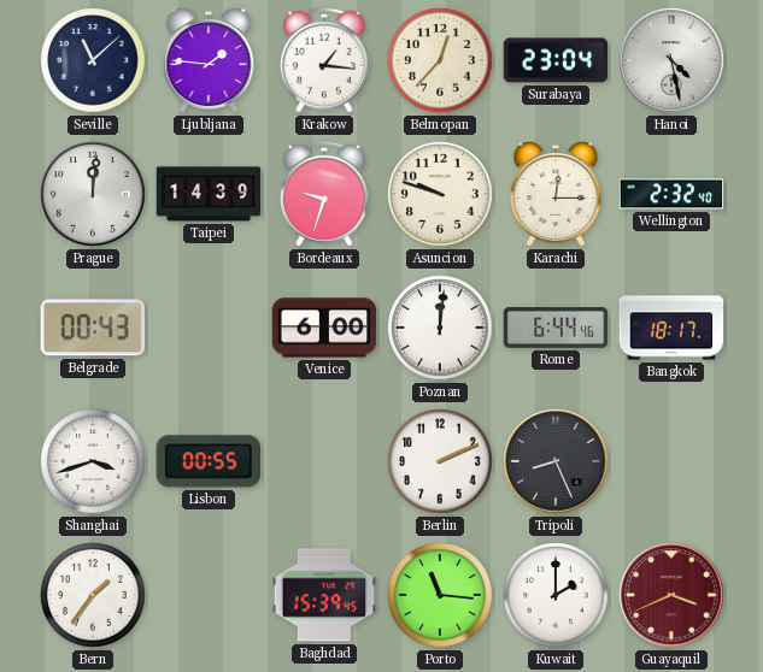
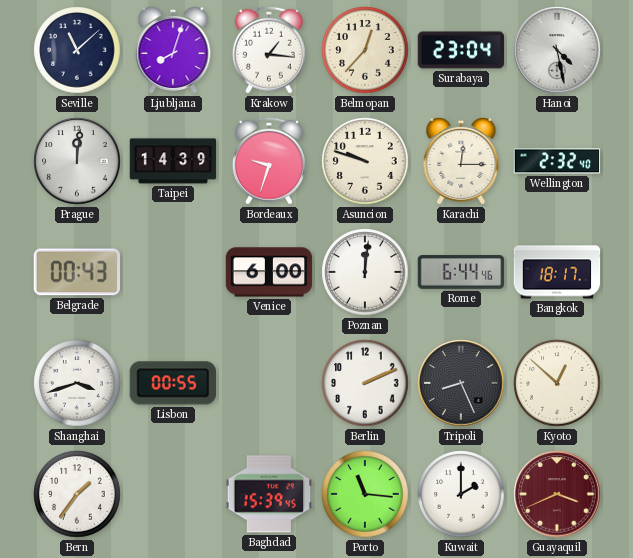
Ljubljana: 1:46 -> 8:03 (173, 50)
Kyoto: none -> 12:52 (557, 383)
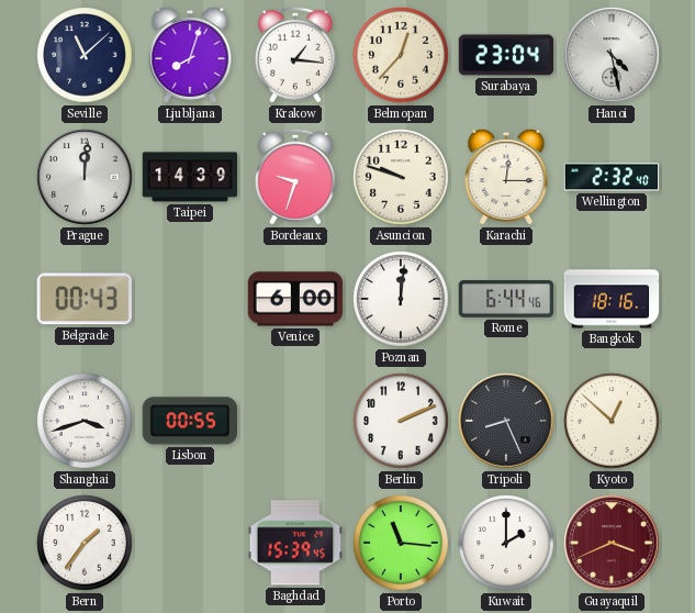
Bangkok: 18:17 -> 18:16 (612, 299)
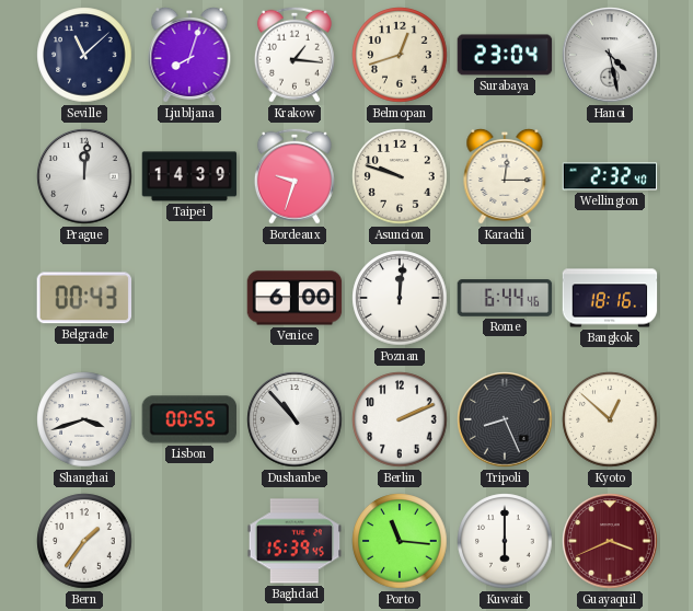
Belmopan: 12:37 -> 12:42 (400, 55)
Dushanbe: none -> 10:53 (294, 419)
Kuwait: 2:00 -> 6:00 (505, 541)
